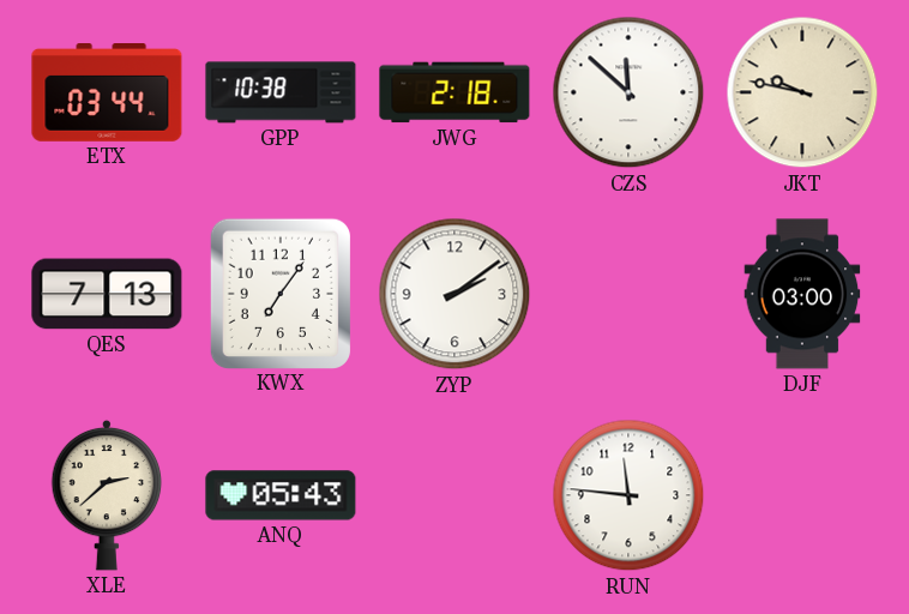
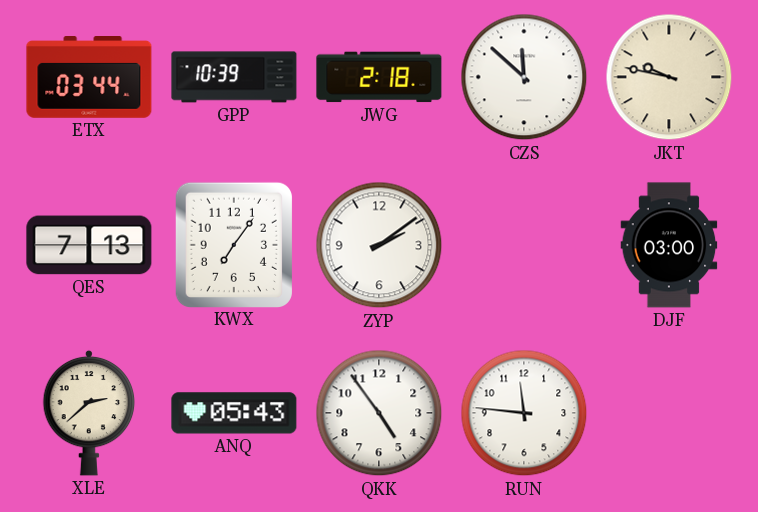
GPP: 10:38 -> 10:39 (234, 77)
QKK: none -> 4:54 (379, 413)
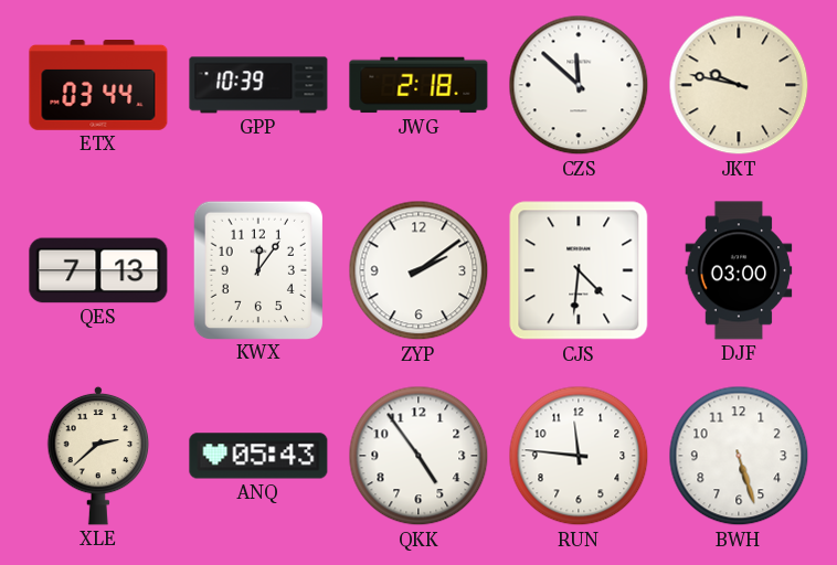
KWX: 7:06 -> 12:06 (257, 269)
CJS: none -> 4:31 (579, 270)
BWH: none -> 5:27 (739, 456)
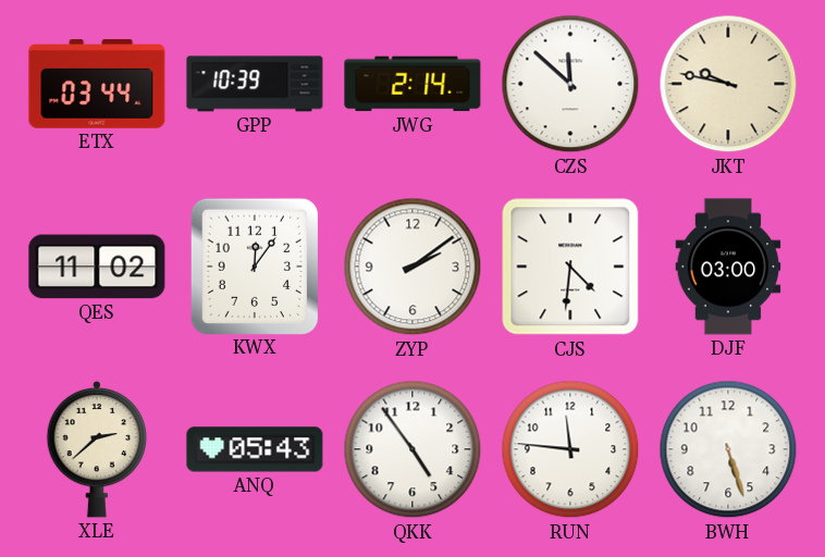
JWG: 2:18 -> 2:14 (412, 84)
QES: 7:13 -> 11:02 (97, 267)
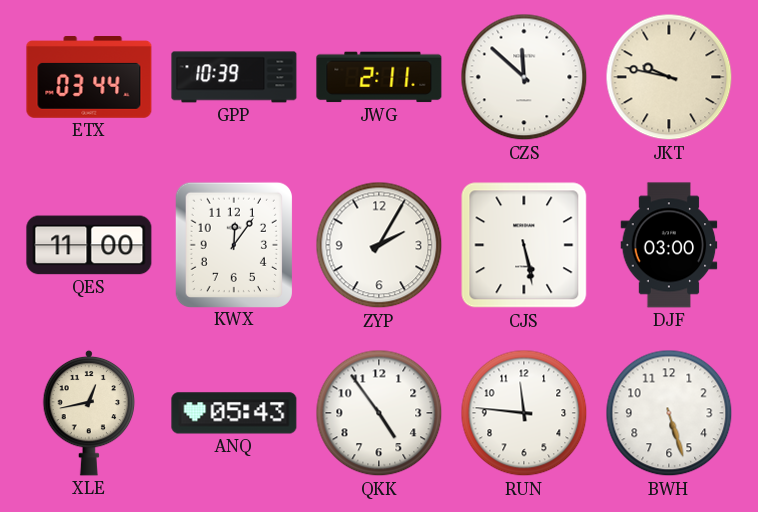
JWG: 2:14 -> 2:11 (379, 77)
QES: 11:02 -> 11:00 (89, 245)
ZYP: 2:09 -> 2:05 (379, 245)
CJS: 4:31 -> 5:28 (524, 245)
XLE: 2:38 -> 12:43 (89, 413)
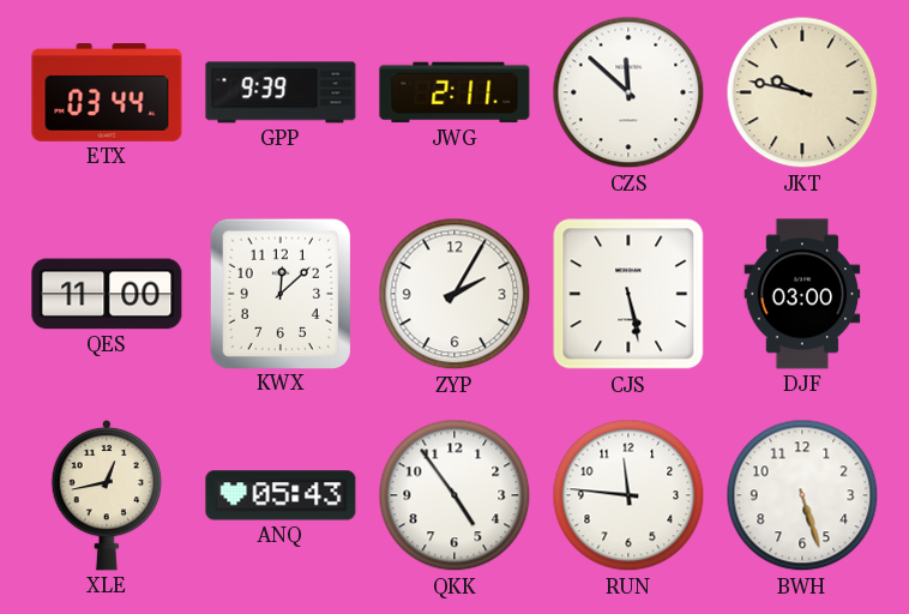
GPP: 10:39 -> 9:39 (281, 92)
KWX: 12:06 -> 12:08 (279, 293)
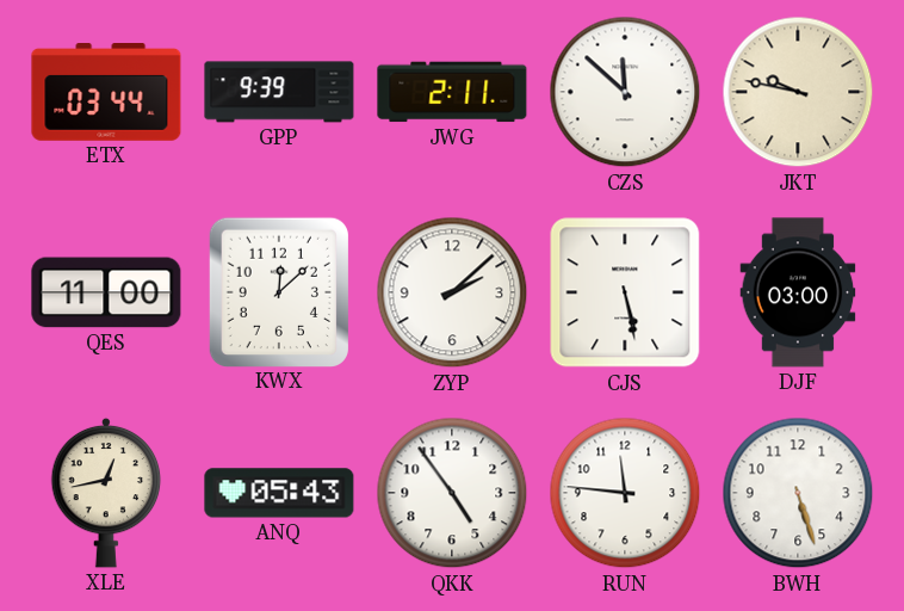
ZYP: 2:05 -> 2:08 (452, 292)
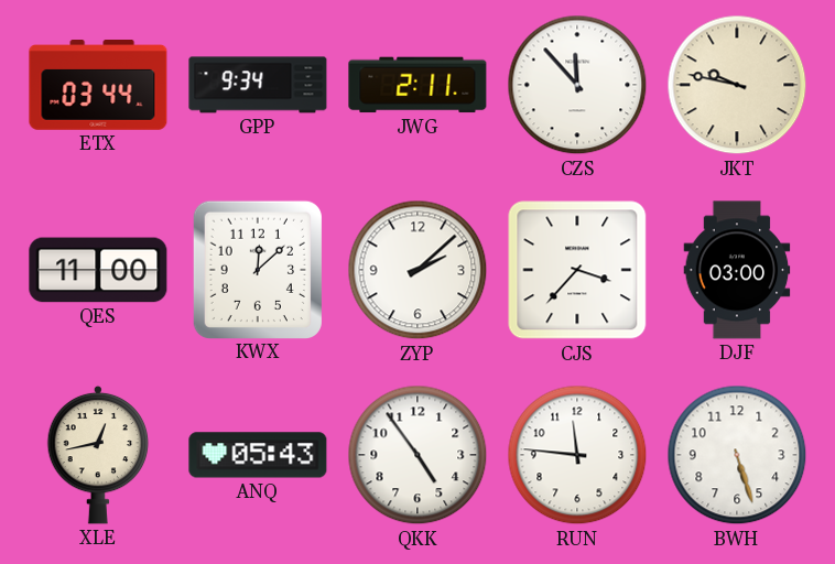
GPP: 9:39 -> 9:34 (258, 85)
CZS: 11:52 -> 11:53 (577, 85)
CJS: 5:28 -> 3:37 (577, 270)
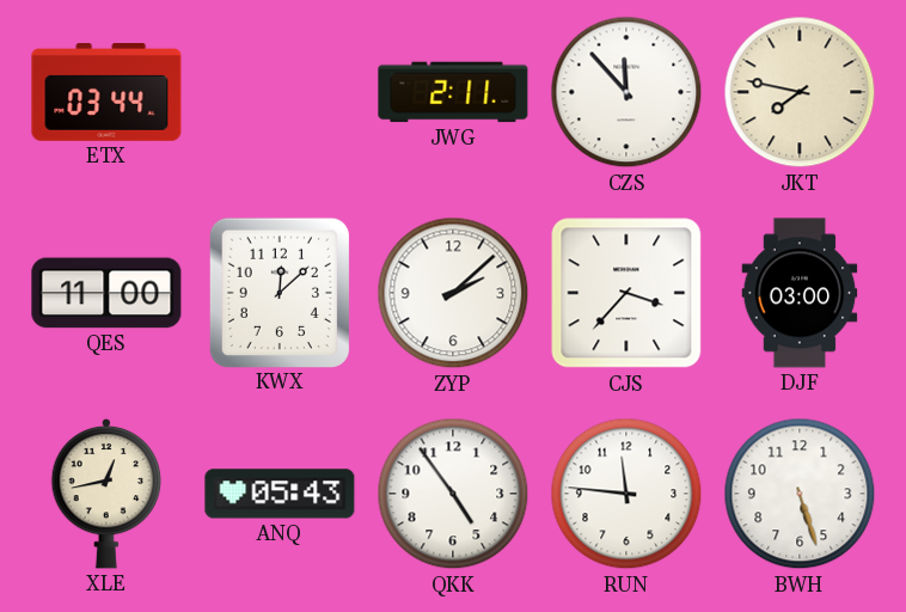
GPP: 9:34 -> none (258, 85)
JKT: 9:47 -> 7:47 (800, 92)
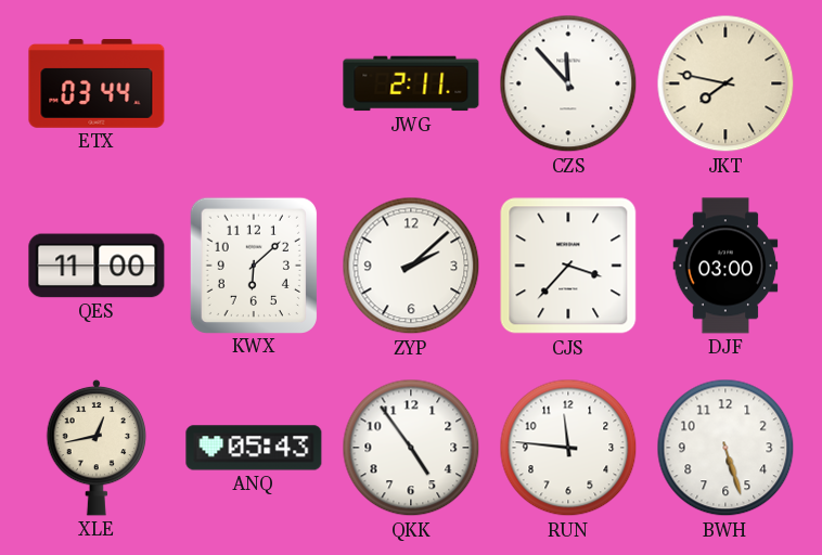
KWX: 12:08 -> 6:08 (253, 264)
